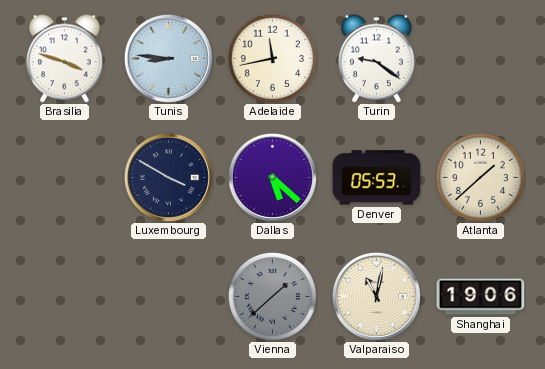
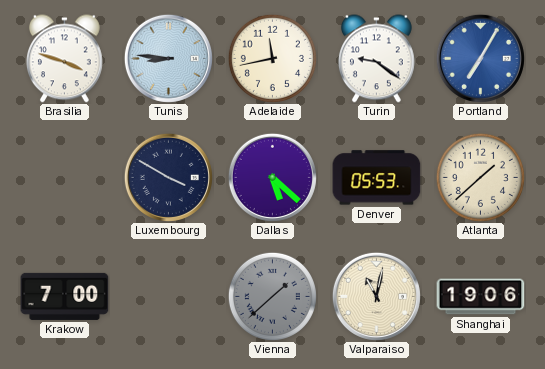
Portland: none -> 7:05 (480, 58)
Krakow: none -> 7:00 (65, 296)
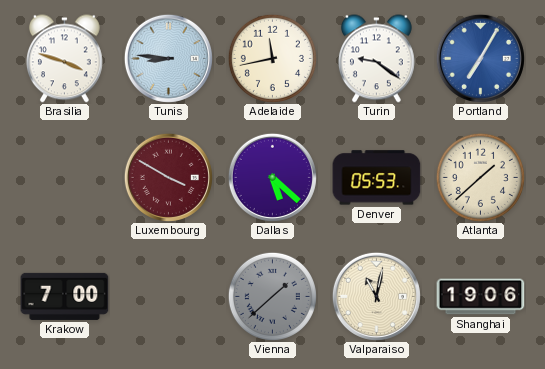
Luxembourg dial: navy -> burgundy (168, 177)
